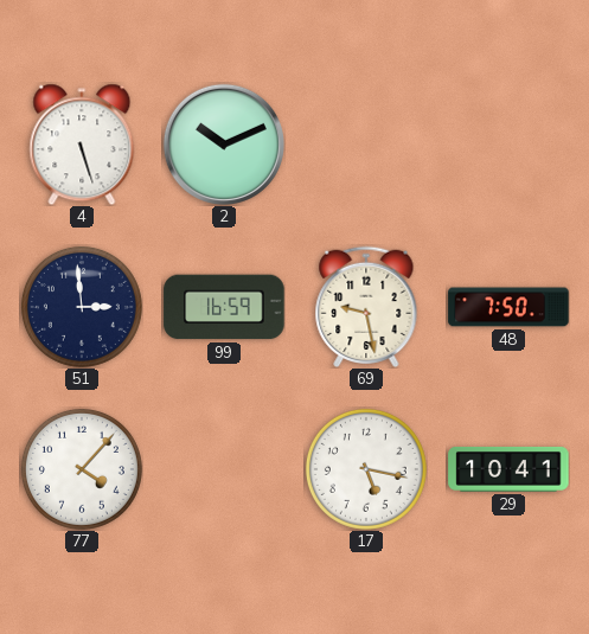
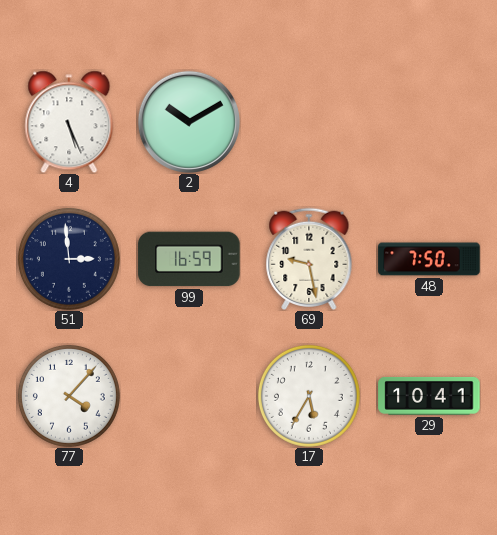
4: 5:27 -> 5:26 (69, 122)
2: 10:11 -> 10:10 (189, 122)
17: 5:17 -> 5:35 (309, 396)
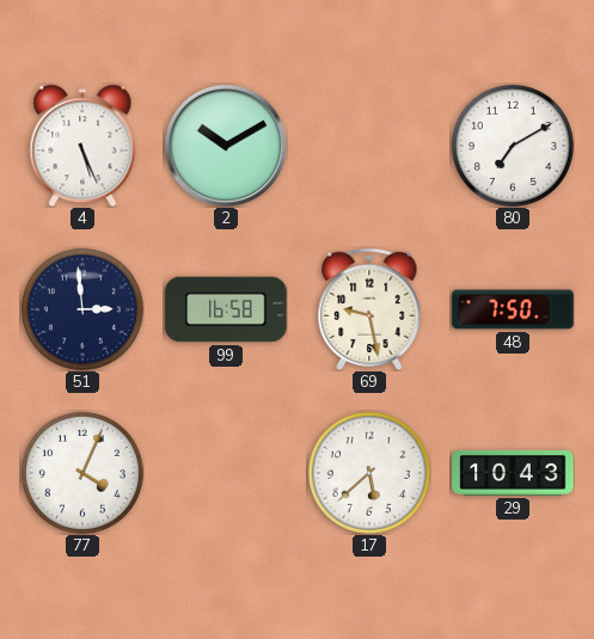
80: none -> 7:10 (513, 146)
99: 16:59 -> 16:58 (226, 309)
77: 4:07 -> 4:04 (82, 473)
17: 5:35 -> 5:38 (369, 473)
29: 10:41 -> 10:43 (513, 473)
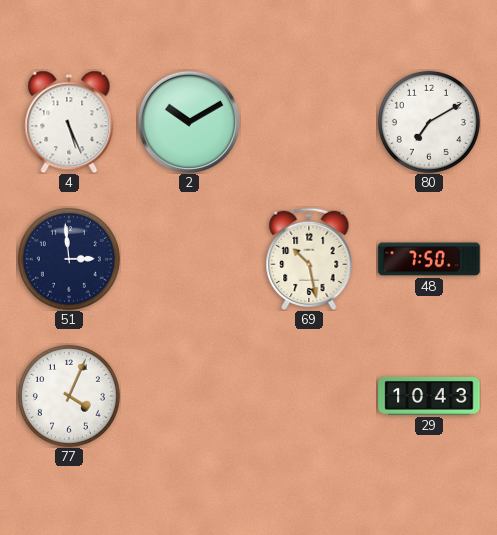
99: 16:58 -> none (226, 309)
69: 9:28 -> 10:28 (309, 258)
17: 5:38 -> none (369, 473)
